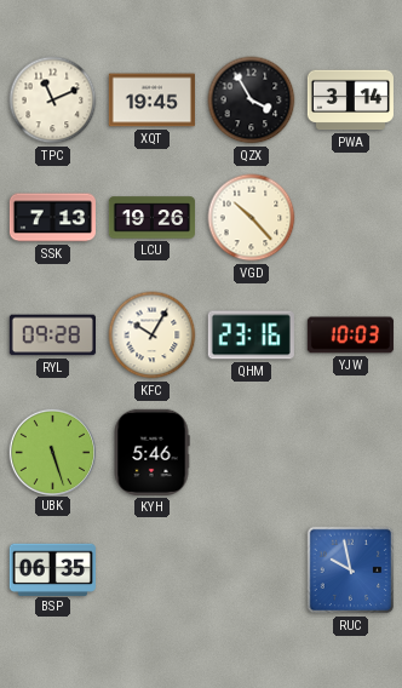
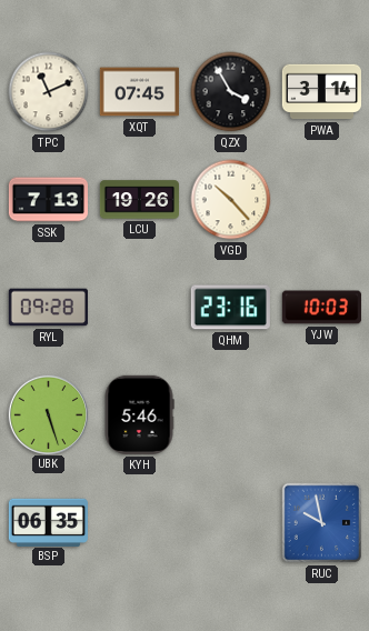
XQT: 19:45 -> 07:45 (139, 92)
KFC: 10:05 -> none (153, 336)
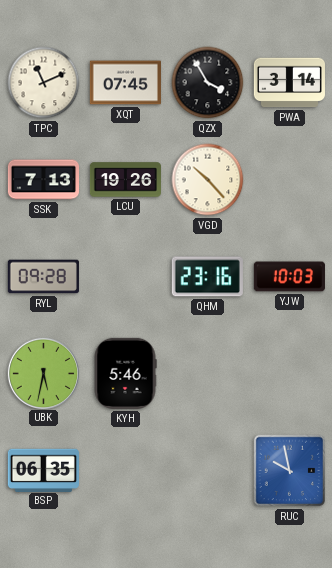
UBK: 5:27 -> 5:32 (43, 373)
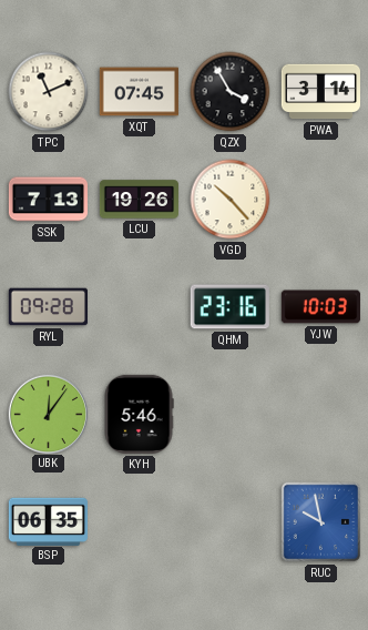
UBK: 5:32 -> 12:06 (48, 414)
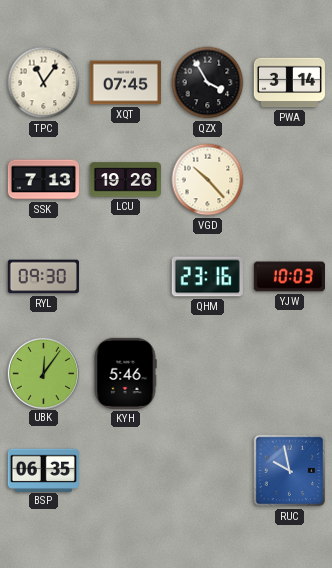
TPC: 11:11 -> 11:06 (44, 83)
RYL: 09:28 -> 09:30 (43, 277)
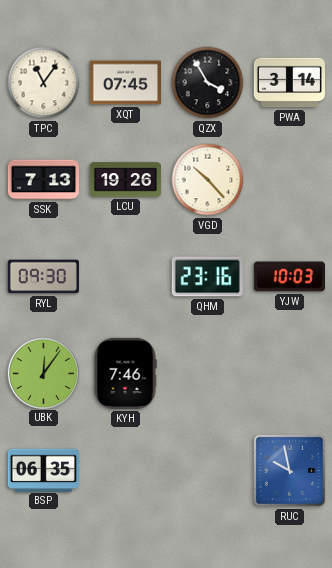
KYH: 5:46 -> 7:46 (125, 373)
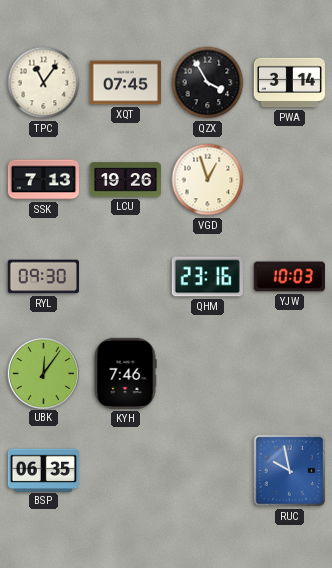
VGD: 10:23 -> 12:57 (208, 180)
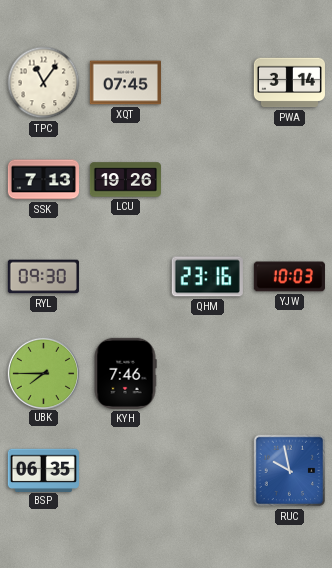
QZX: 3:55 -> none (208, 83)
VGD: 12:57 -> none (208, 180)
UBK: 12:06 -> 7:45 (43, 373)
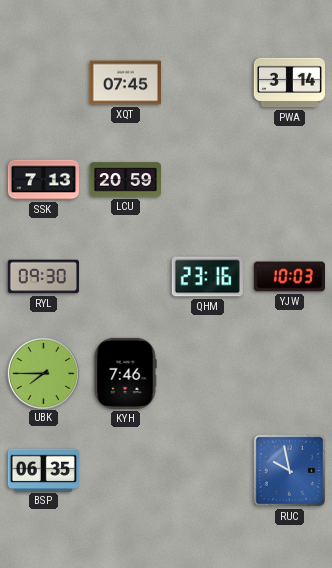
TPC: 11:06 -> none (44, 83)
LCU: 19:26 -> 20:59 (125, 180)
